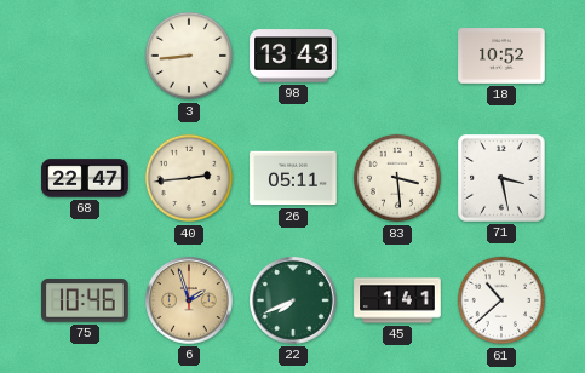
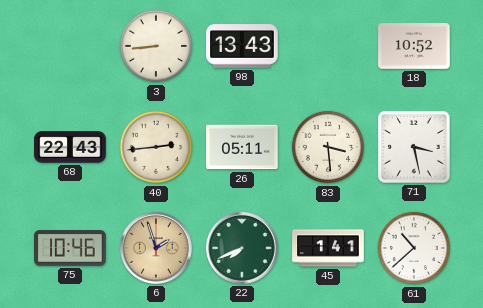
68: 22:47 -> 22:43 (70, 147)
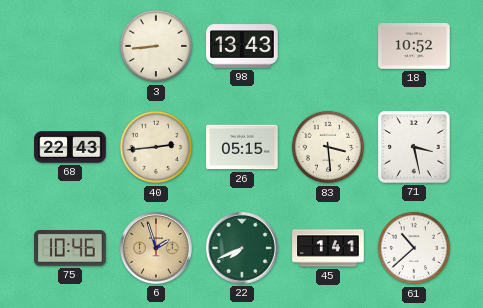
26: 05:11 -> 05:15 (242, 147)
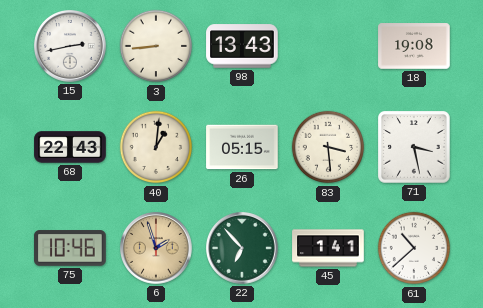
15: none -> 2:43 (71, 47)
18: 10:52 -> 19:08 (414, 46)
40: 2:44 -> 1:01 (156, 147)
22: 7:41 -> 6:53 (243, 249)
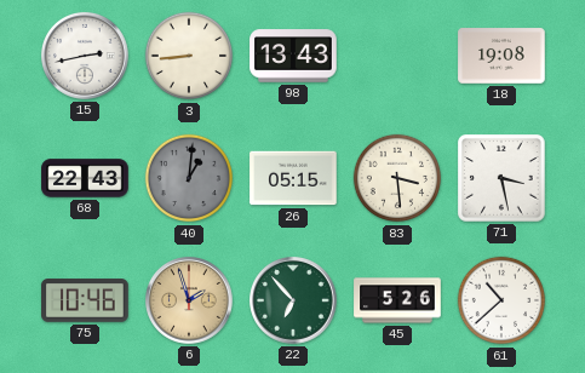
40 dial: cream -> grey (189, 178)
45: 1:41 -> 5:26 (397, 300)
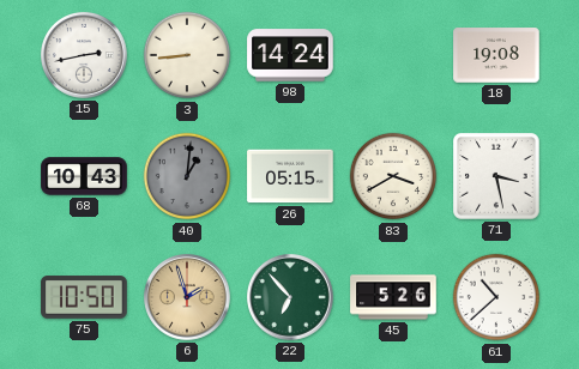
98: 13:43 -> 14:24 (290, 55)
68: 22:43 -> 10:43 (84, 176)
83: 3:29 -> 3:40 (393, 176)
75: 10:46 -> 10:50 (84, 297)
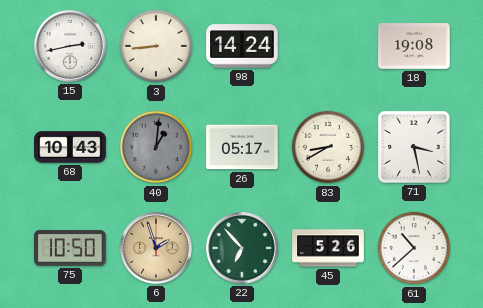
26: 05:15 -> 05:17 (242, 147)
83: 3:40 -> 8:40 (328, 147)
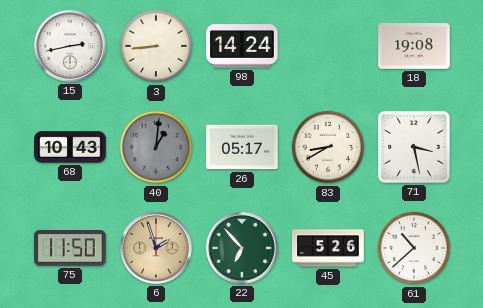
75: 10:50 -> 11:50 (70, 248)
